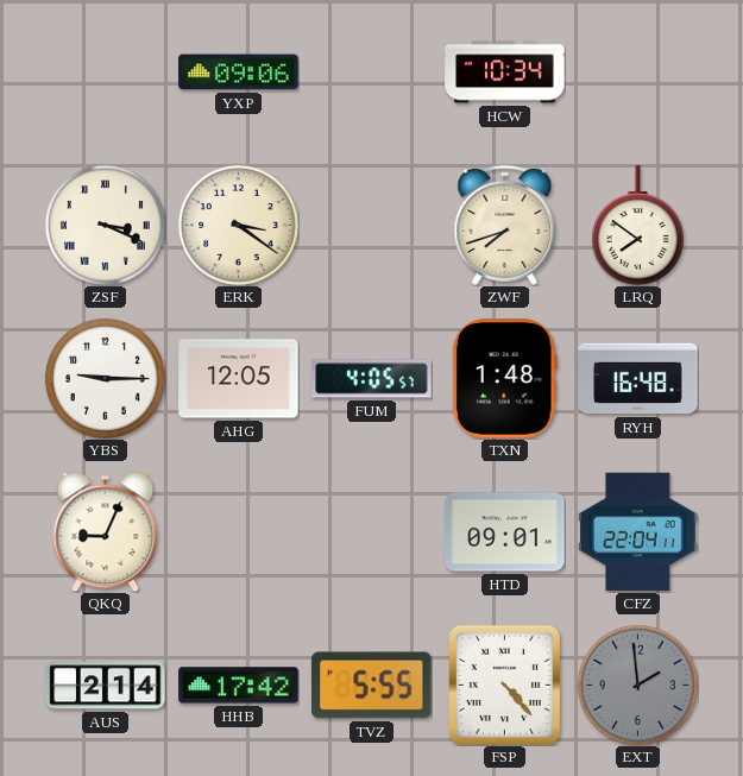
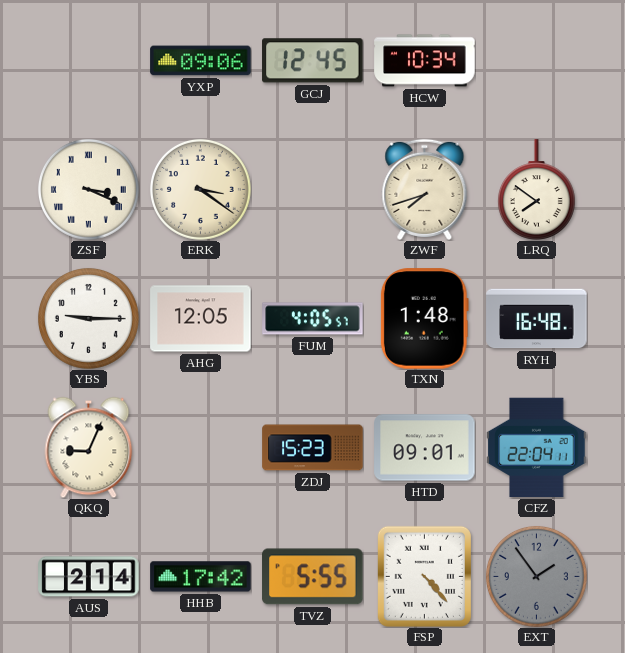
GCJ: none -> 12:45 (313, 61)
ZDJ: none -> 15:23 (313, 448)
EXT: 1:59 -> 1:54 (536, 576)
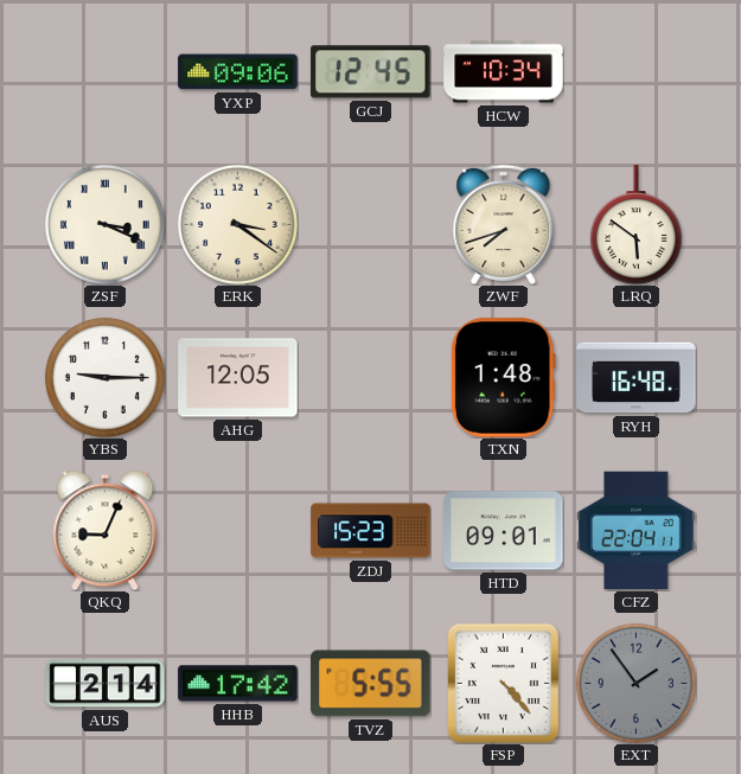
LRQ: 7:51 -> 5:51 (635, 225)
FUM: 4:05 -> none (313, 319)
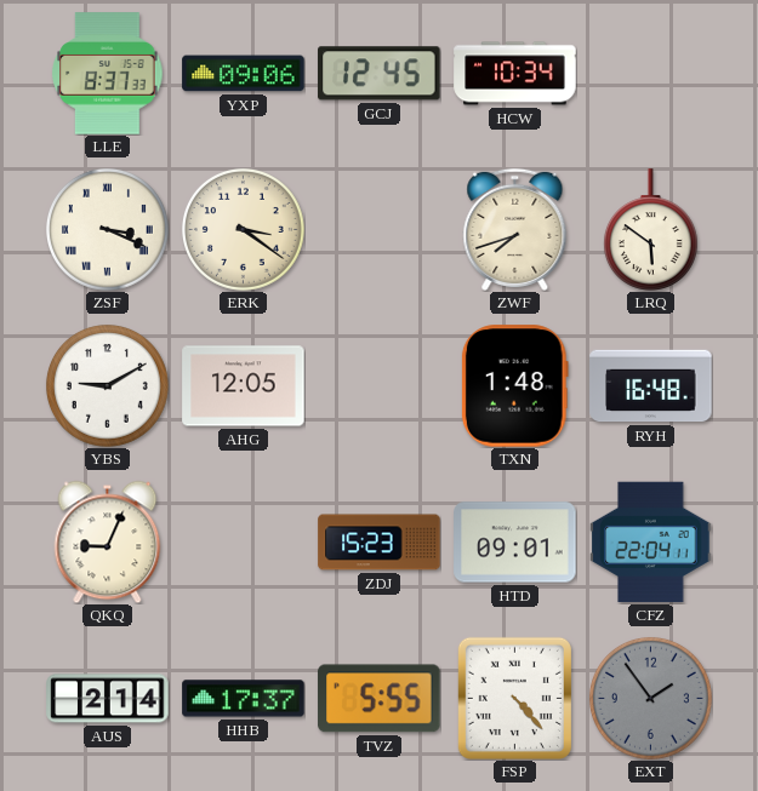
LLE: none -> 8:37 (108, 74)
YBS: 9:15 -> 9:10 (107, 385)
HHB: 17:42 -> 17:37 (244, 699)
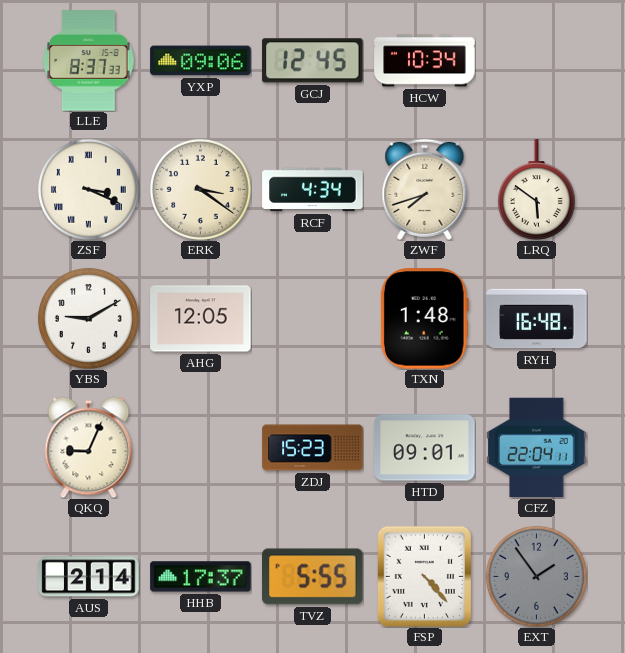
RCF: none -> 4:34 (313, 190)
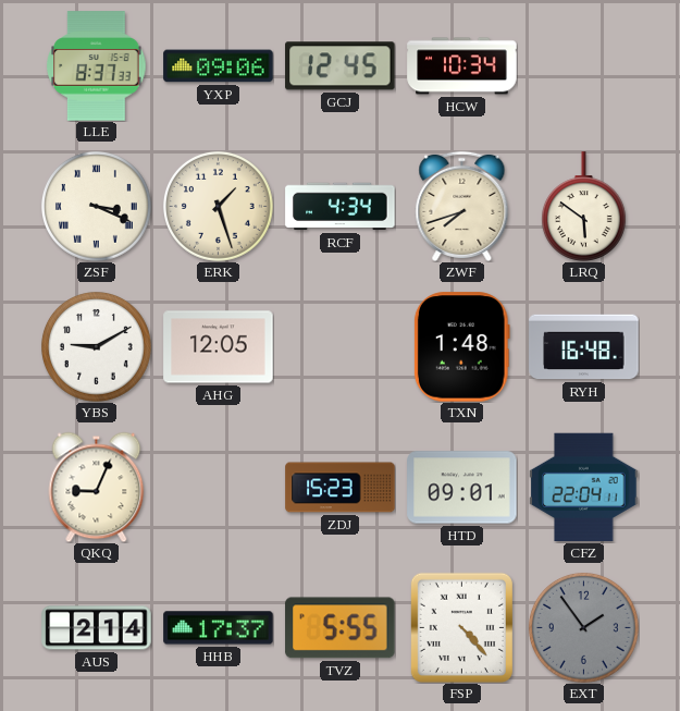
ERK: 3:21 -> 1:27 (218, 206)
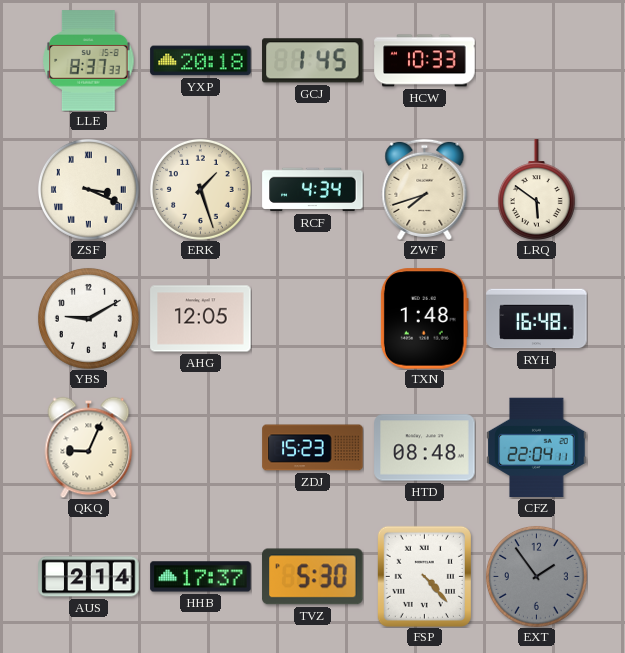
YXP: 09:06 -> 20:18 (201, 61)
GCJ: 12:45 -> 1:45 (313, 61)
HCW: 10:34 -> 10:33 (425, 61)
HTD: 09:01 -> 08:48 (425, 448)
TVZ: 5:55 -> 5:30 (313, 577)
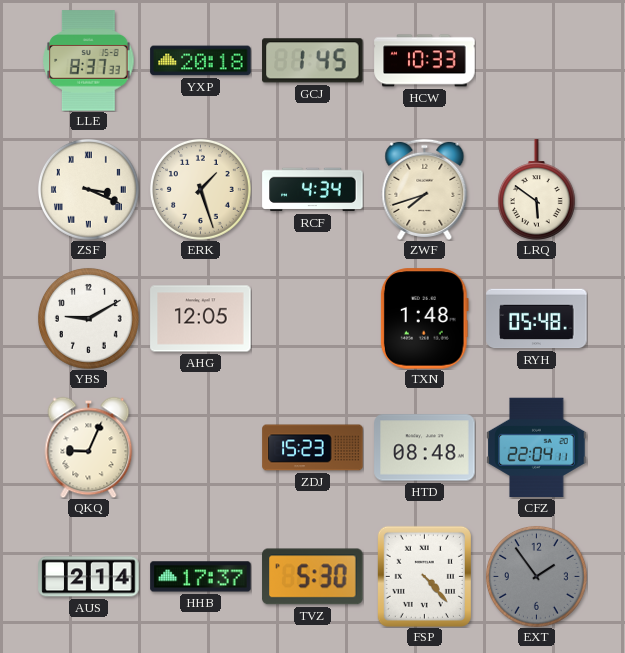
RYH: 16:48 -> 05:48 (537, 319)
